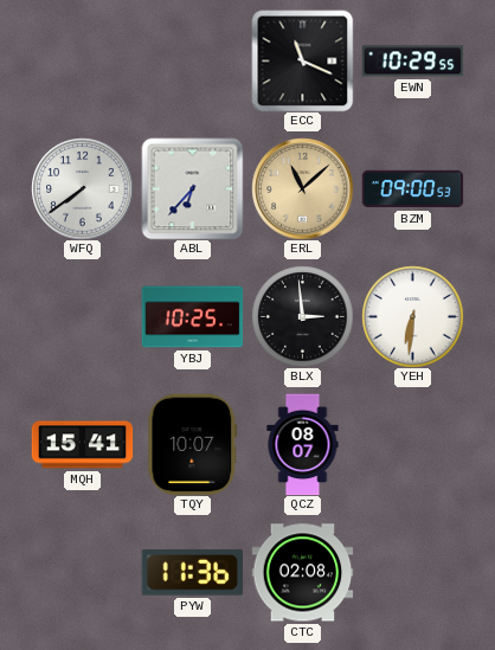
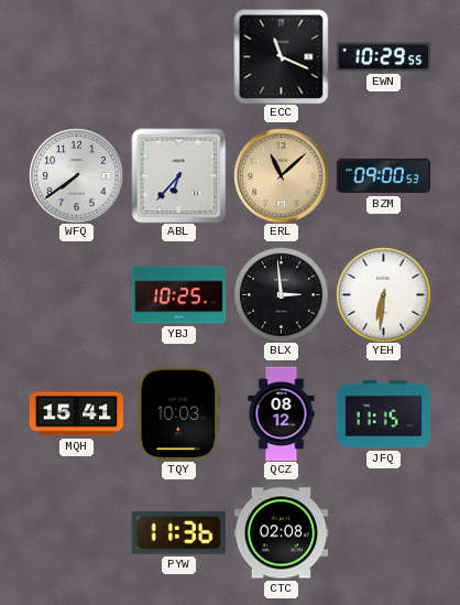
TQY: 10:07 -> 10:03 (179, 413)
QCZ: 08:07 -> 08:12 (282, 413)
JFQ: none -> 11:15 (383, 414)
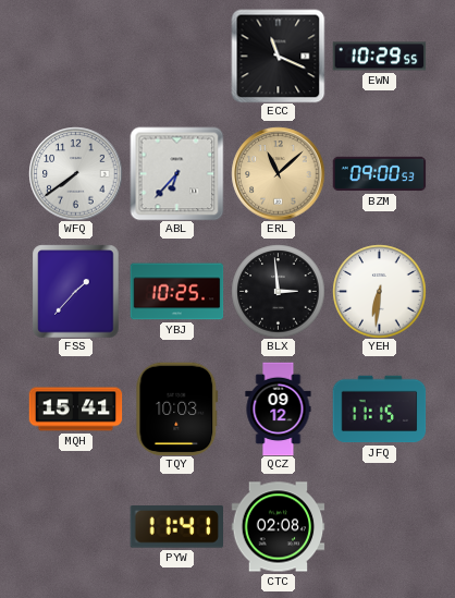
FSS: none -> 1:37 (76, 291)
QCZ: 08:12 -> 09:12 (279, 408)
PYW: 11:36 -> 11:41 (176, 527)
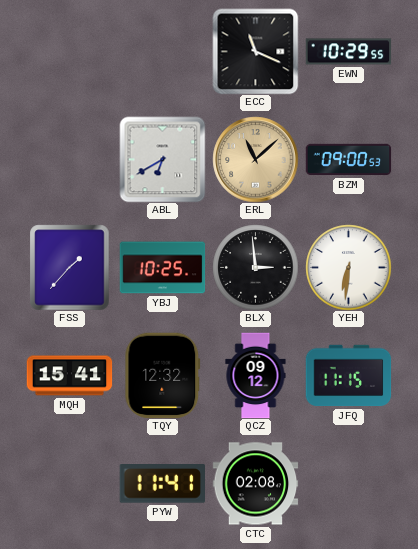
WFQ: 7:39 -> none (75, 173)
ABL: 6:37 -> 6:40 (162, 159)
TQY: 10:03 -> 12:32 (163, 375)
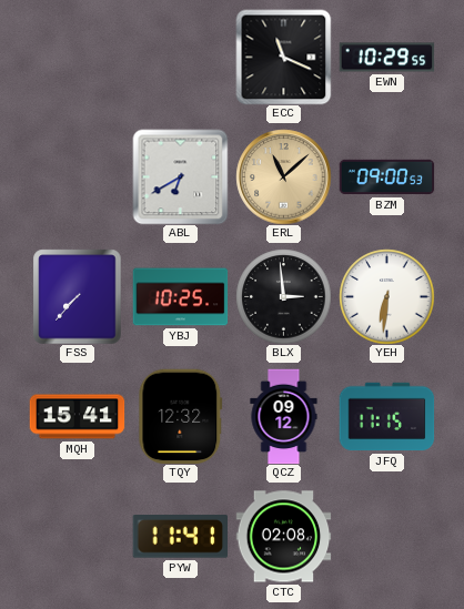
FSS: 1:37 -> 7:37 (78, 296)
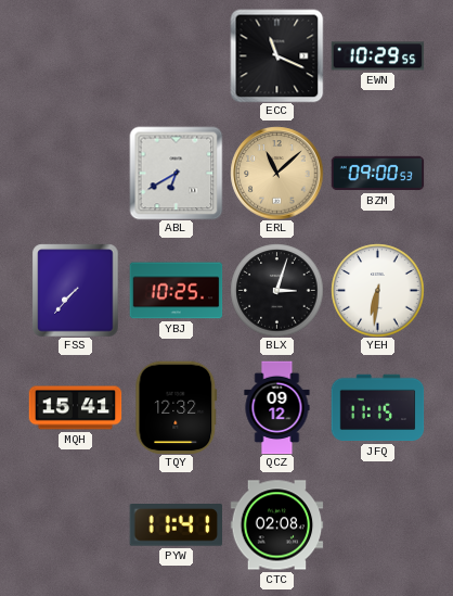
BLX: 2:59 -> 3:03 (276, 290)
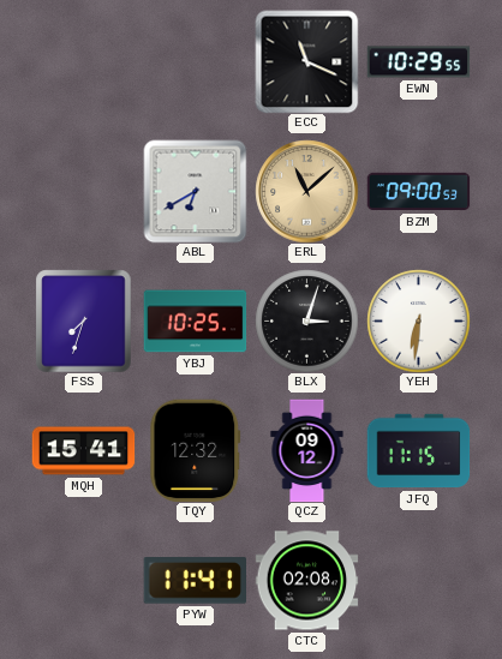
FSS: 7:37 -> 7:33 (84, 320)
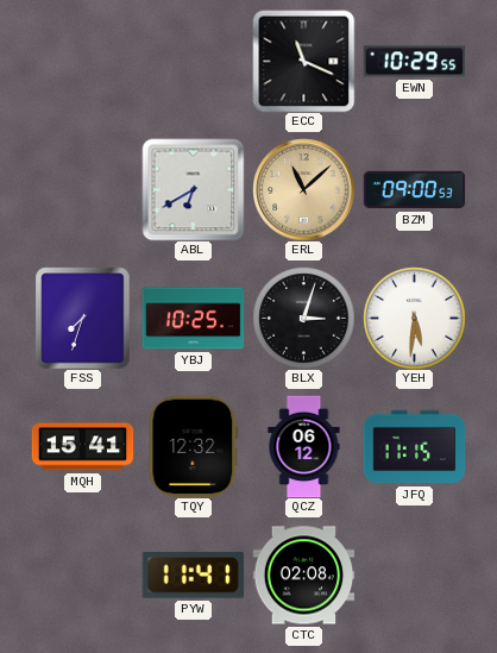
YEH: 6:31 -> 5:31 (414, 318)
QCZ: 09:12 -> 06:12 (304, 446)
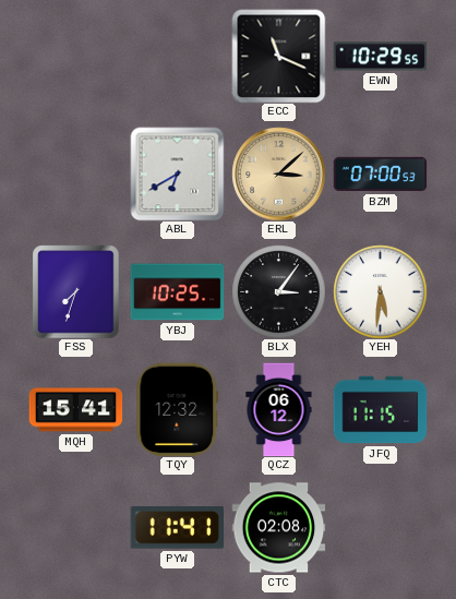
ERL: 11:08 -> 3:08 (278, 173)
BZM: 09:00 -> 07:00 (380, 175)
BLX: 3:03 -> 3:06 (278, 291)
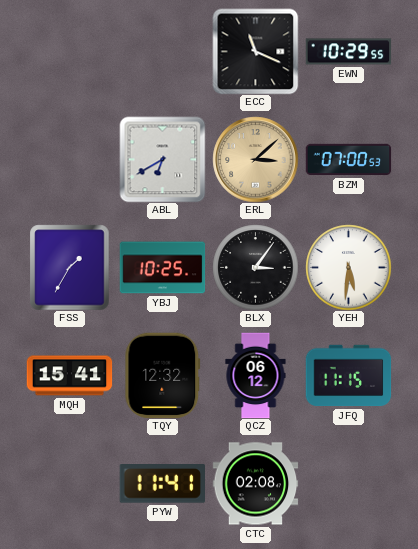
FSS: 7:33 -> 1:35 (70, 267)
